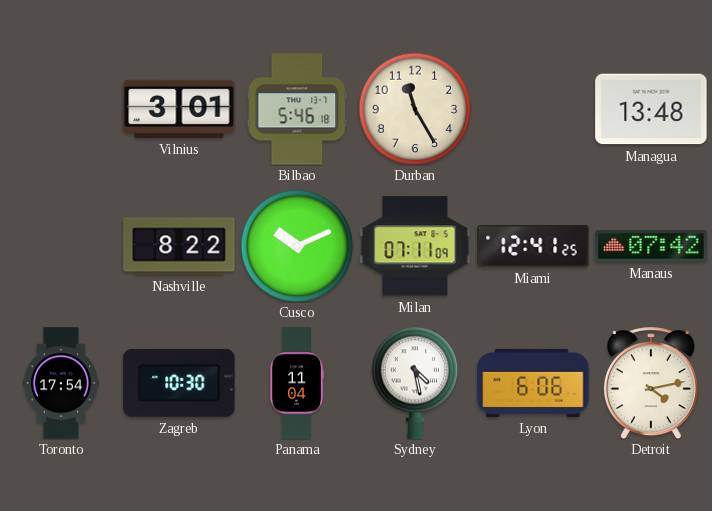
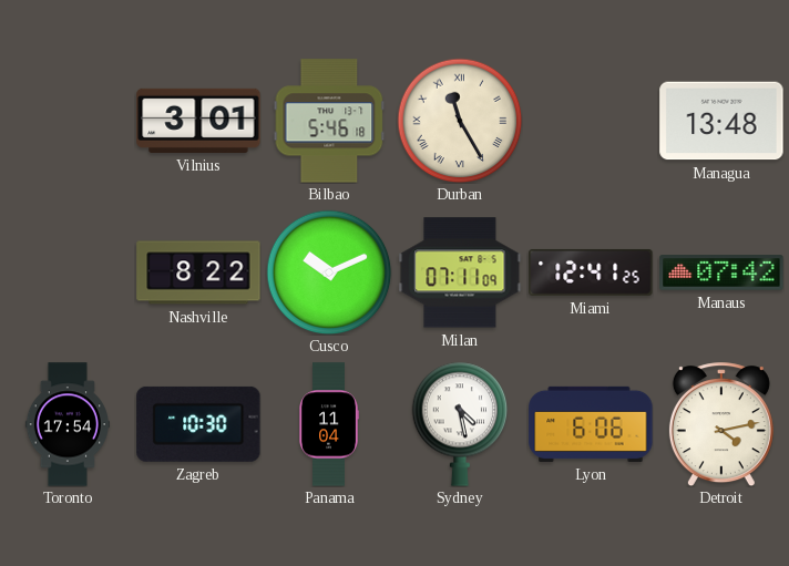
Durban numerals: Arabic -> Roman (460, 121)
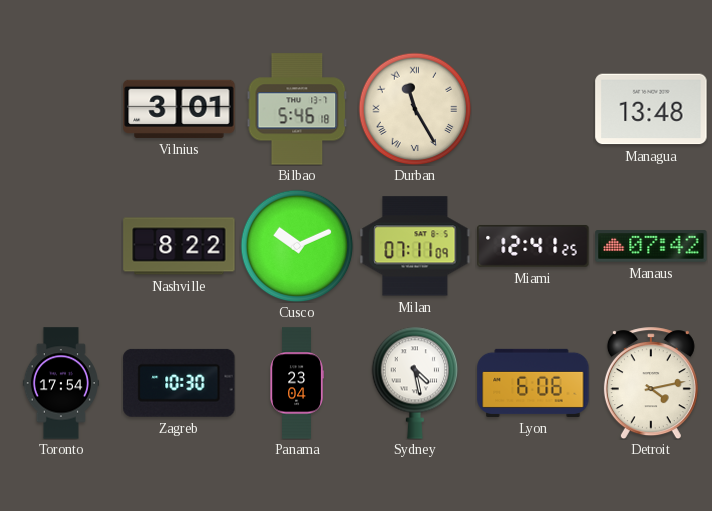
Panama: 11:04 -> 23:04 (297, 383)
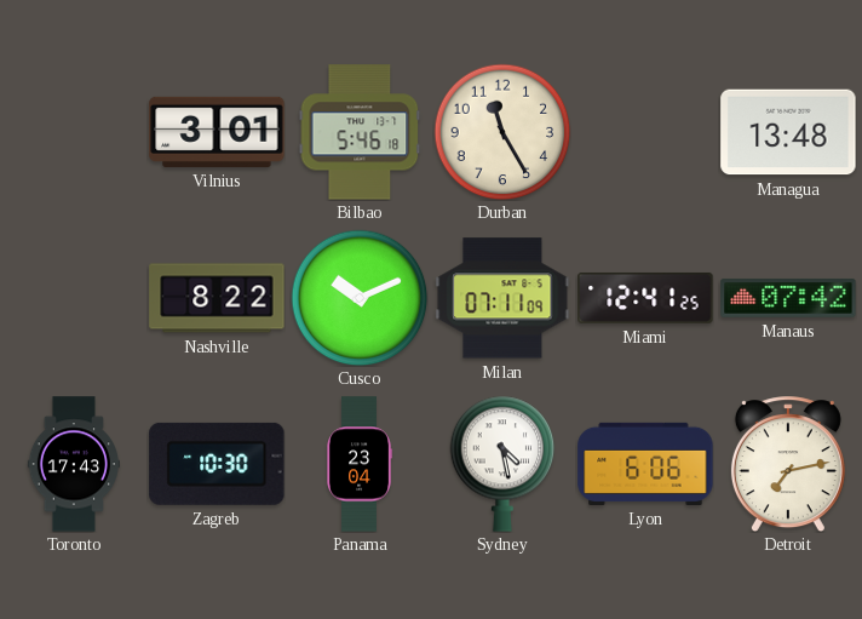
Durban numerals: Roman -> Arabic (502, 132)
Toronto: 17:54 -> 17:43 (73, 464)
Detroit: 4:13 -> 7:13 (788, 464)
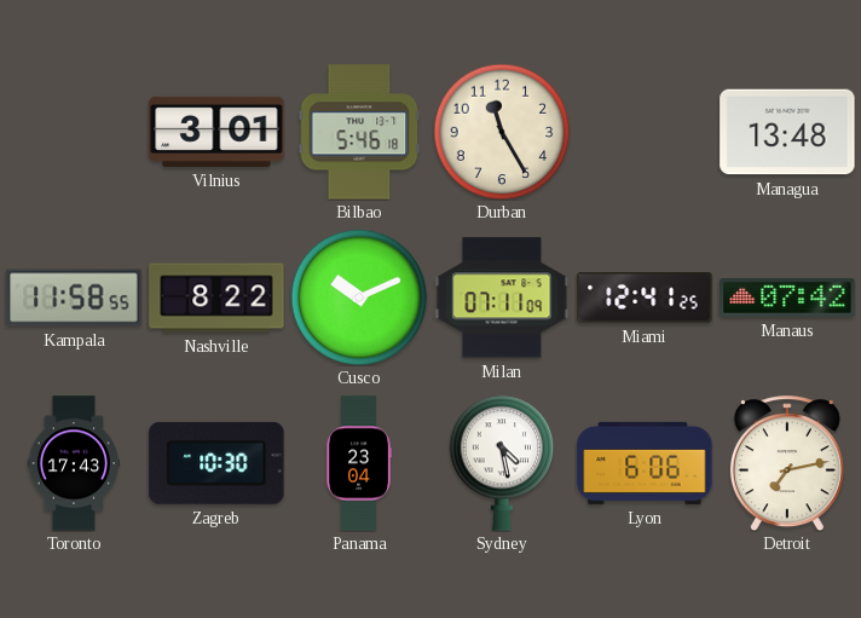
Kampala: none -> 11:58 (74, 298)
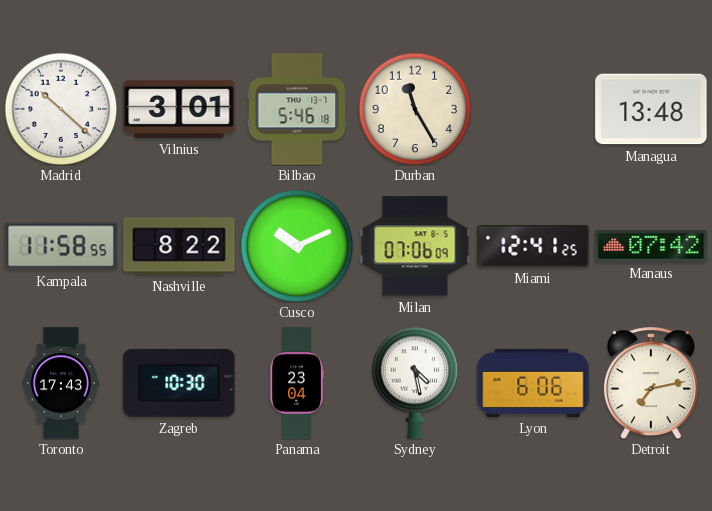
Madrid: none -> 10:22 (61, 109)
Milan: 07:11 -> 07:06 (415, 246)
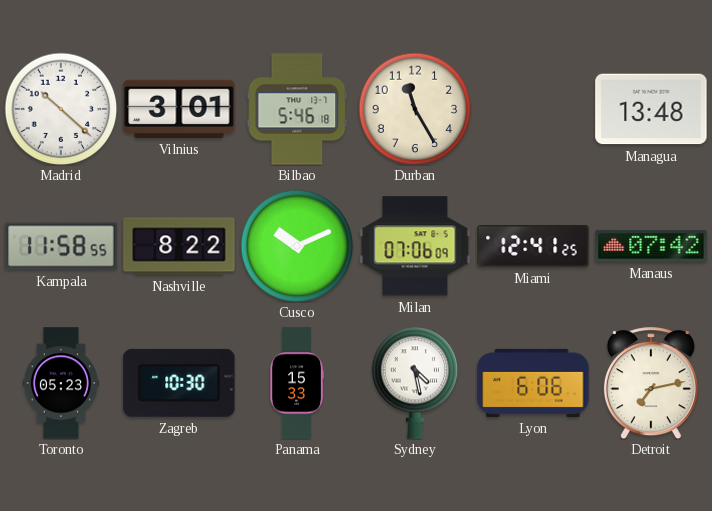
Toronto: 17:43 -> 05:23 (60, 383)
Panama: 23:04 -> 15:33 (297, 383)
